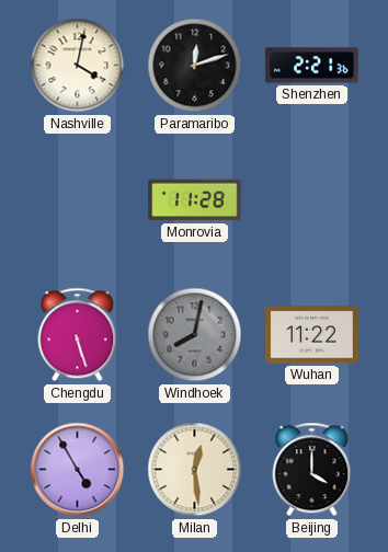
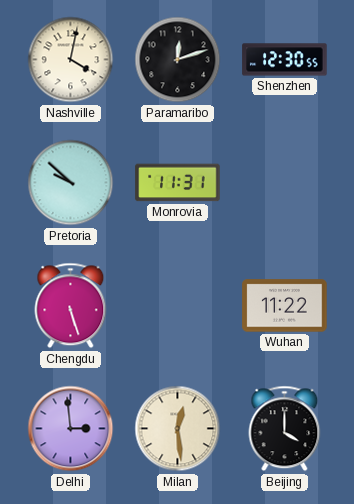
Shenzhen: 2:21 -> 12:30 (285, 60)
Pretoria: none -> 9:52 (71, 183)
Monrovia: 11:28 -> 11:31 (178, 183)
Windhoek: 8:02 -> none (195, 335)
Delhi: 4:55 -> 2:59 (71, 429)
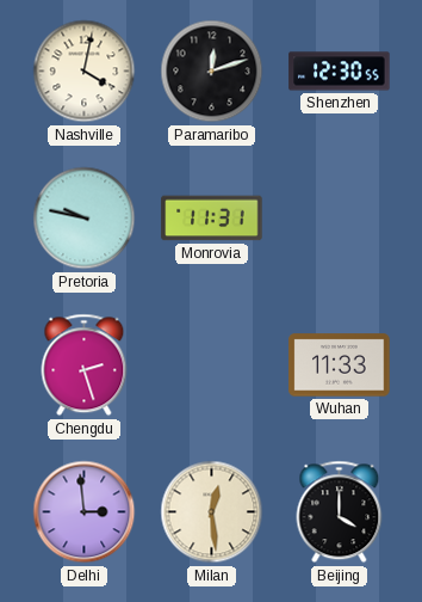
Pretoria: 9:52 -> 9:47 (85, 219)
Chengdu: 5:27 -> 2:27 (85, 365)
Wuhan: 11:22 -> 11:33 (340, 365)
